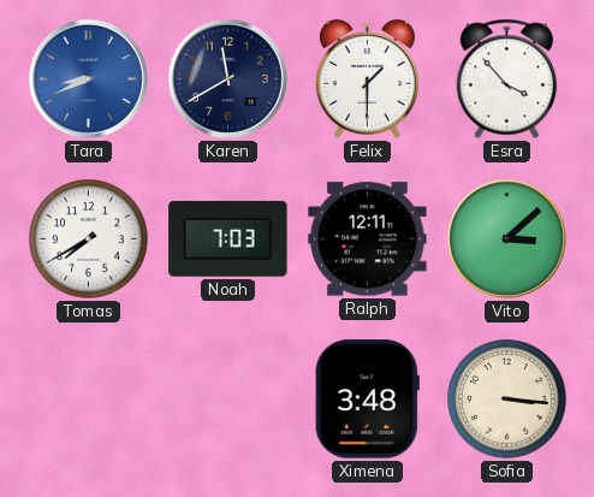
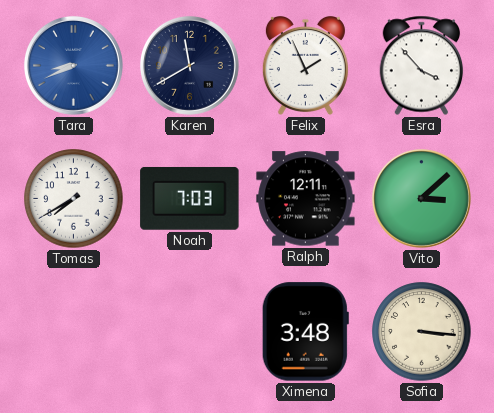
Felix: 1:30 -> 1:56 (305, 65)
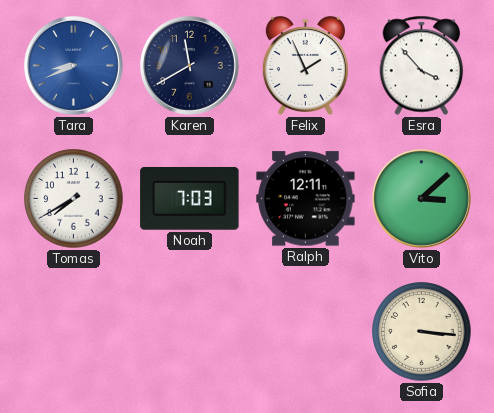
Ximena: 3:48 -> none (305, 332)
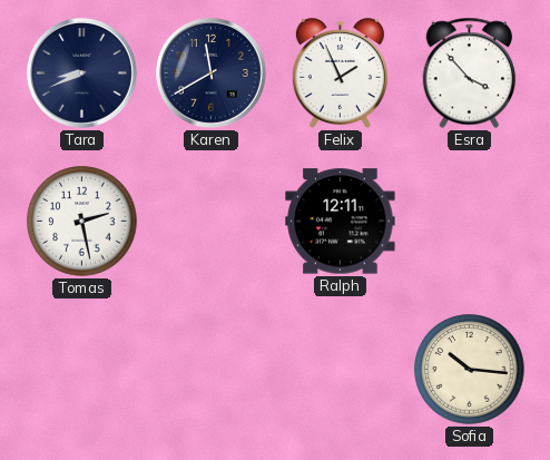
Tara dial: blue -> navy (81, 72)
Tomas: 7:40 -> 2:28 (82, 222)
Noah: 7:03 -> none (190, 198)
Vito: 3:08 -> none (421, 198)
Sofia: 3:16 -> 10:16 (470, 370)
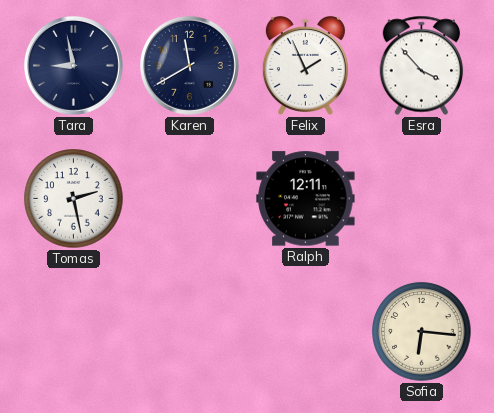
Tara: 8:41 -> 8:58 (73, 65)
Sofia: 10:16 -> 6:16 (422, 332)
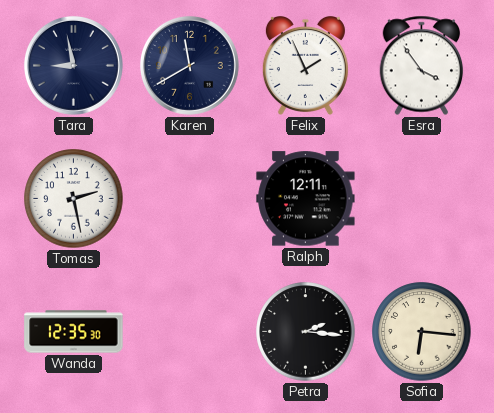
Esra: 3:53 -> 3:54 (422, 66)
Wanda: none -> 12:35 (74, 332)
Petra: none -> 2:16 (306, 332)
